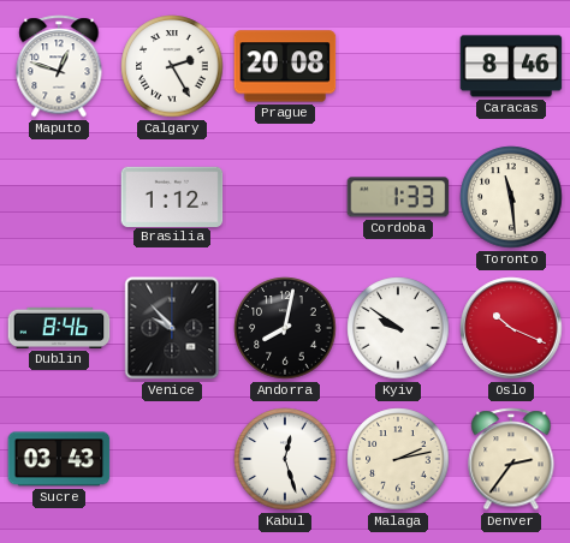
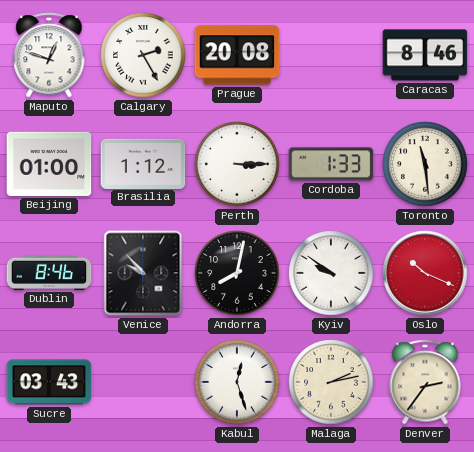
Beijing: none -> 01:00 (49, 164)
Perth: none -> 3:15 (237, 164)
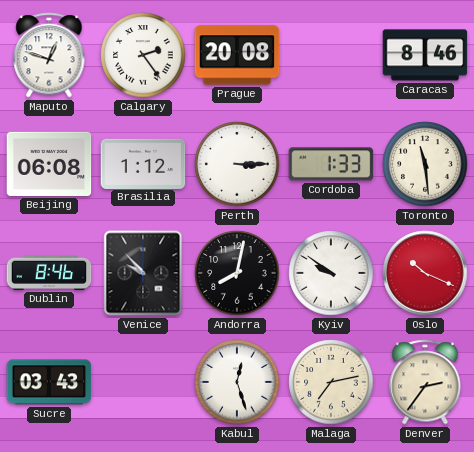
Calgary: 2:25 -> 2:24 (143, 55)
Beijing: 01:00 -> 06:08 (49, 164)
Malaga: 2:13 -> 7:13 (331, 382)
